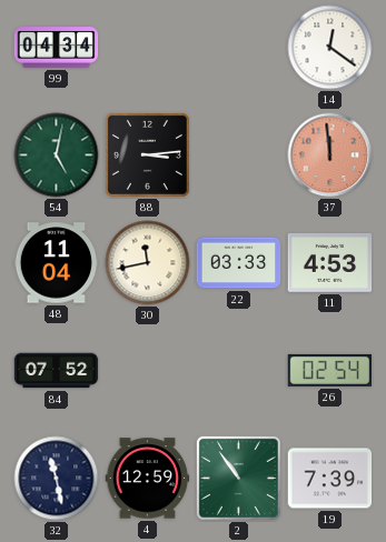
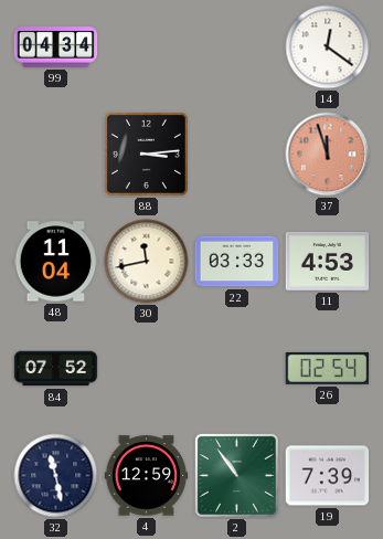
54: 5:02 -> none (57, 155)
37: 11:59 -> 11:57 (328, 155)
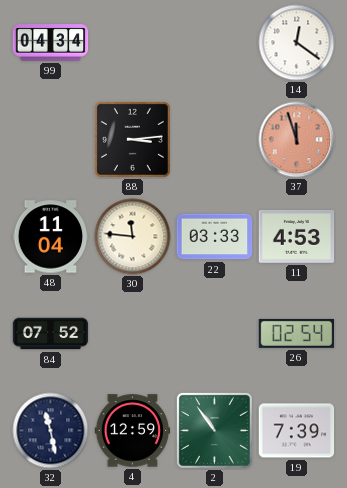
30: 11:43 -> 11:46 (133, 237)
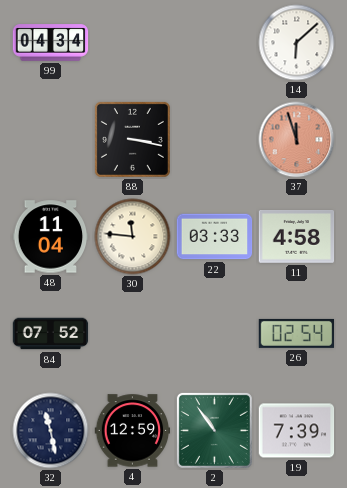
14: 12:21 -> 6:08 (297, 43)
88: 3:14 -> 3:17 (132, 139)
11: 4:53 -> 4:58 (297, 237)
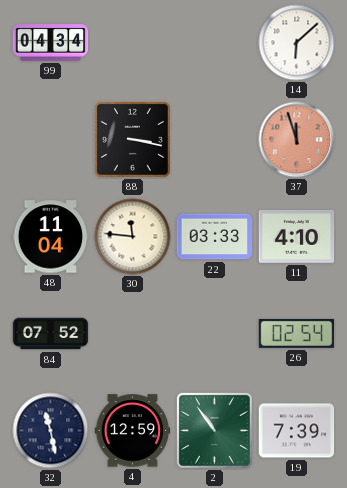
11: 4:58 -> 4:10 (297, 237)
